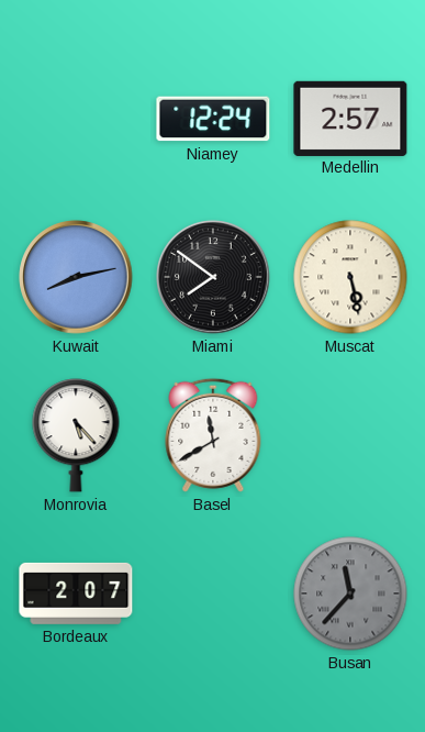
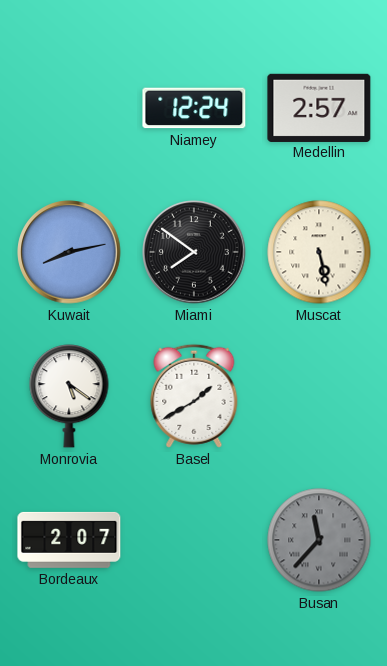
Monrovia: 5:23 -> 5:21 (69, 396)
Basel: 11:40 -> 1:40 (194, 396)
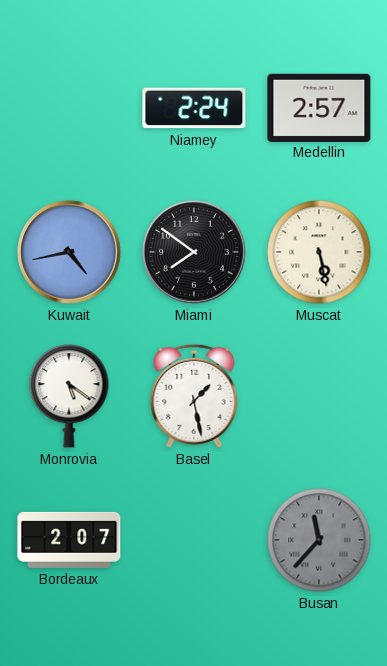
Niamey: 12:24 -> 2:24 (194, 108)
Kuwait: 8:13 -> 4:43 (69, 252)
Basel: 1:40 -> 1:28 (194, 396)
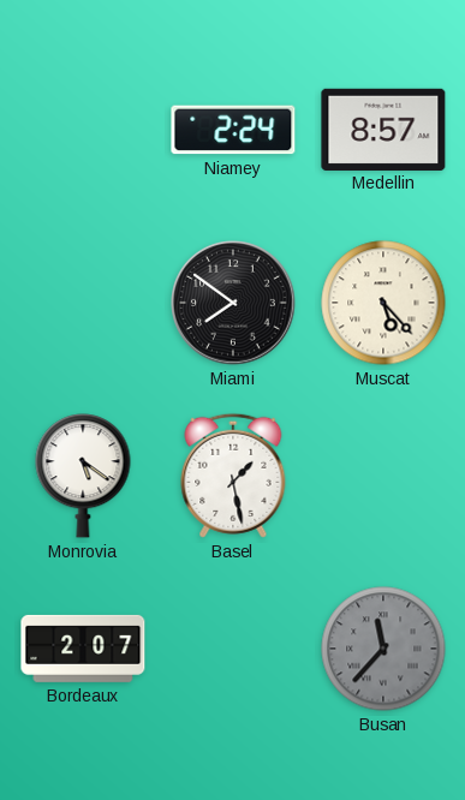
Medellin: 2:57 -> 8:57 (383, 129)
Kuwait: 4:43 -> none (69, 252)
Muscat: 5:28 -> 5:23 (383, 303)
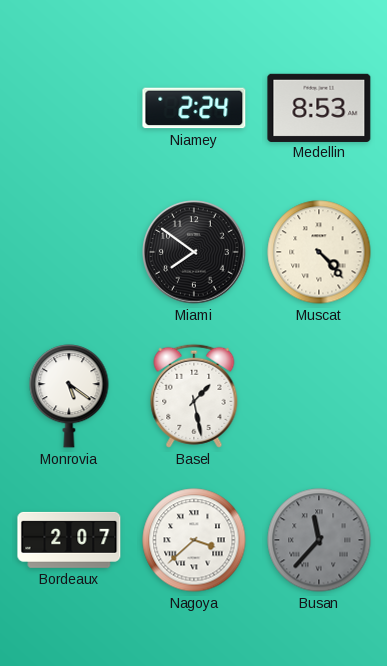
Medellin: 8:57 -> 8:53 (319, 107)
Muscat: 5:23 -> 4:23 (319, 252)
Nagoya: none -> 3:38 (194, 540)
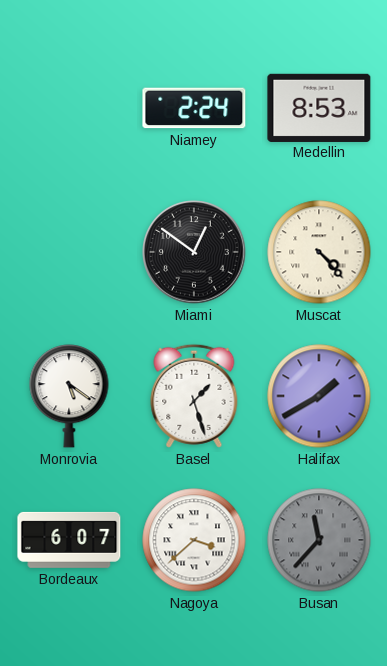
Miami: 7:51 -> 12:51 (194, 252)
Basel: 1:28 -> 1:27 (194, 396)
Halifax: none -> 1:40 (319, 396)
Bordeaux: 2:07 -> 6:07 (69, 540)
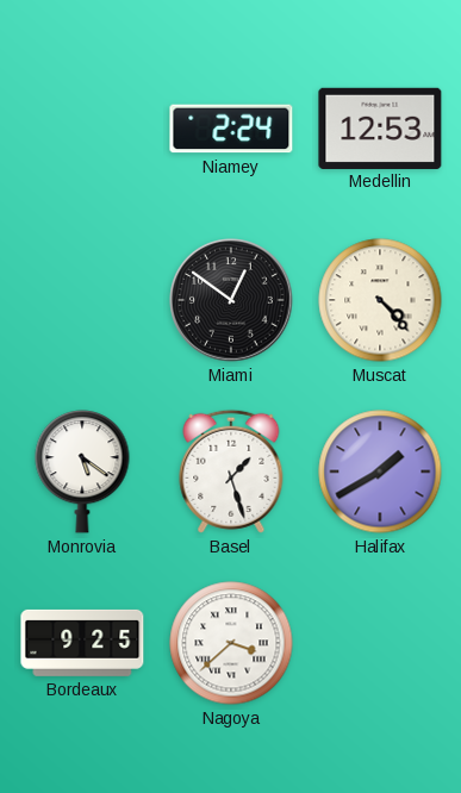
Medellin: 8:53 -> 12:53 (380, 127)
Bordeaux: 6:07 -> 9:25 (82, 643)
Busan: 11:37 -> none (319, 540)
